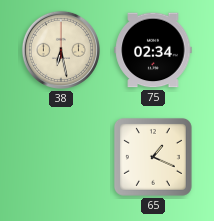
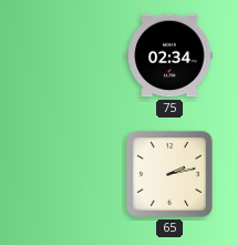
38: 6:28 -> none (61, 50)
65: 1:19 -> 2:13 (169, 174)
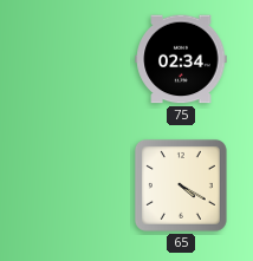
65: 2:13 -> 4:20 (181, 185)
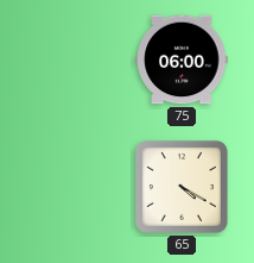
75: 02:34 -> 06:00 (182, 60)
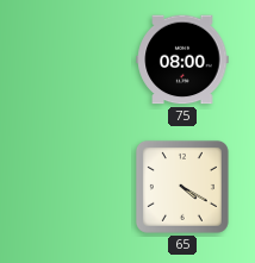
75: 06:00 -> 08:00 (182, 60)
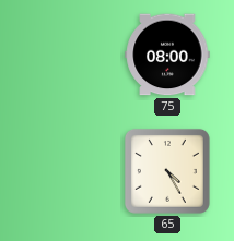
65: 4:20 -> 4:25 (167, 171)
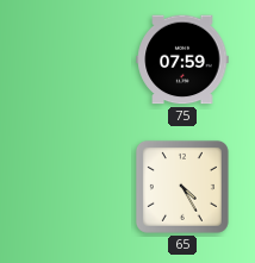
75: 08:00 -> 07:59 (182, 60)
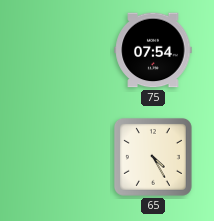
75: 07:59 -> 07:54 (153, 50)
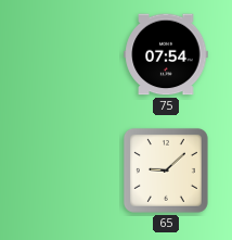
65: 4:25 -> 9:08 (166, 170)
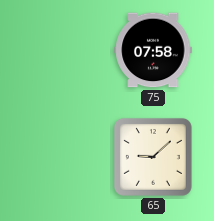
75: 07:54 -> 07:58 (153, 50)
